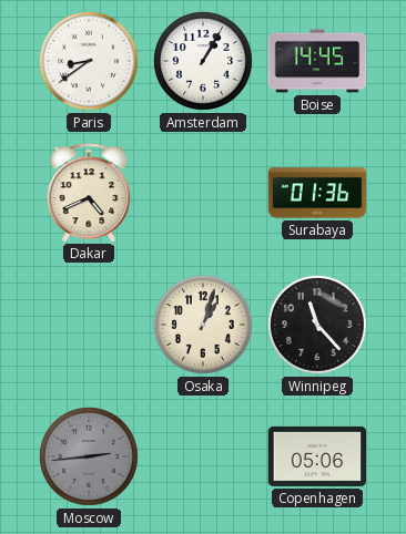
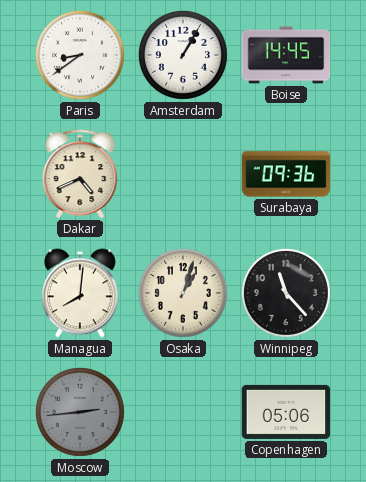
Surabaya: 01:36 -> 09:36 (286, 174)
Managua: none -> 8:01 (81, 293)
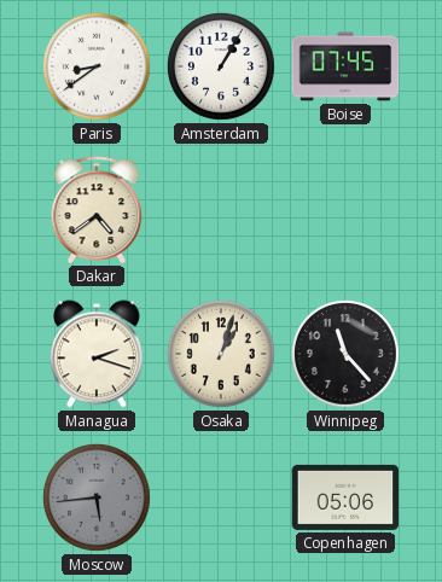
Boise: 14:45 -> 07:45 (345, 66)
Dakar: 4:41 -> 4:39 (97, 210)
Surabaya: 09:36 -> none (286, 174)
Managua: 8:01 -> 2:18 (98, 354)
Moscow: 2:44 -> 5:44 (98, 499)
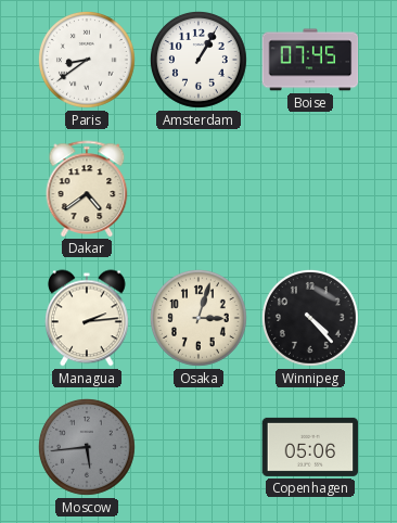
Managua: 2:18 -> 2:14 (88, 318)
Osaka: 1:03 -> 3:03 (200, 319)
Winnipeg: 11:23 -> 4:23 (311, 319)
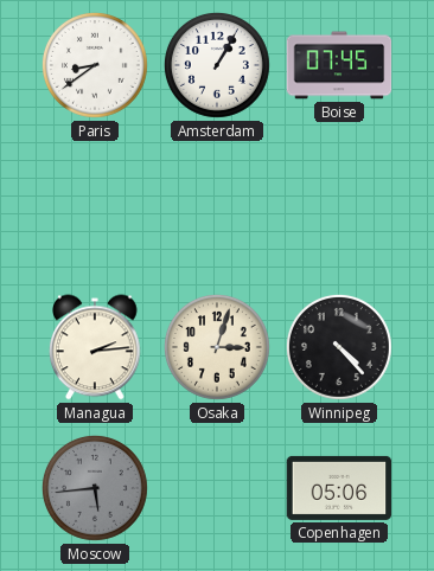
Dakar: 4:39 -> none (87, 189)
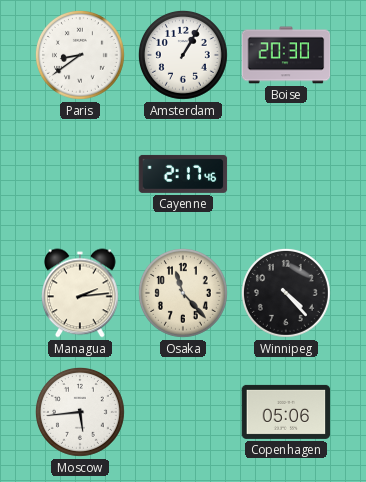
Boise: 07:45 -> 20:30 (286, 55)
Cayenne: none -> 2:17 (183, 174)
Osaka: 3:03 -> 11:23 (184, 294)
Moscow dial: grey -> white (81, 413)
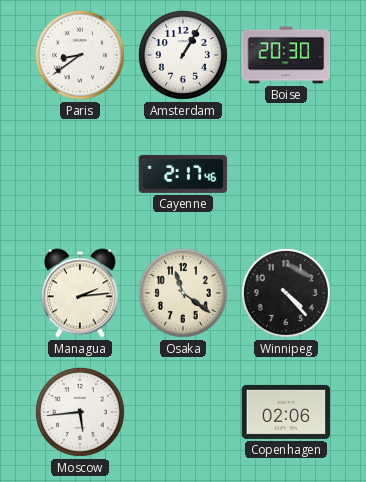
Osaka: 11:23 -> 11:21 (184, 294)
Copenhagen: 05:06 -> 02:06 (286, 412)
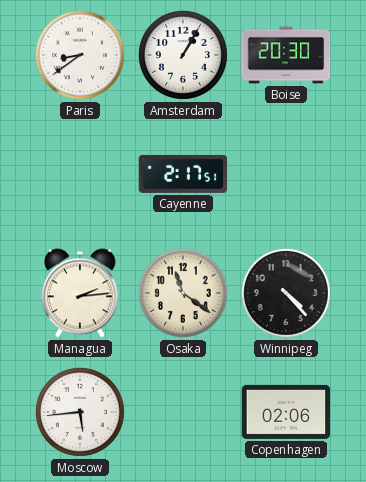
Cayenne: 2:17:46 -> 2:17:51 (183, 174)
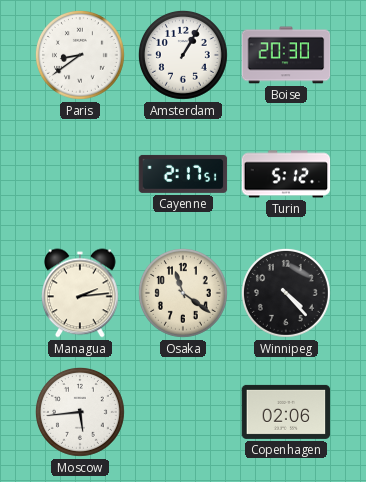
Turin: none -> 5:12 (286, 174)
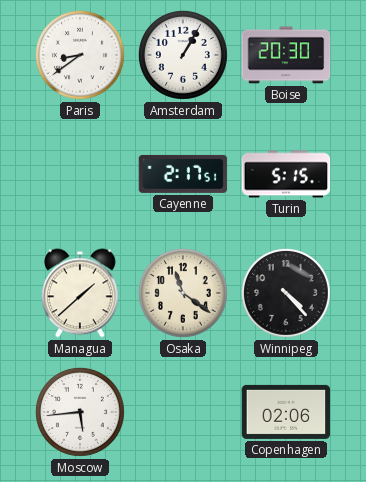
Turin: 5:12 -> 5:15 (286, 174)
Managua: 2:14 -> 1:38 (81, 293)
